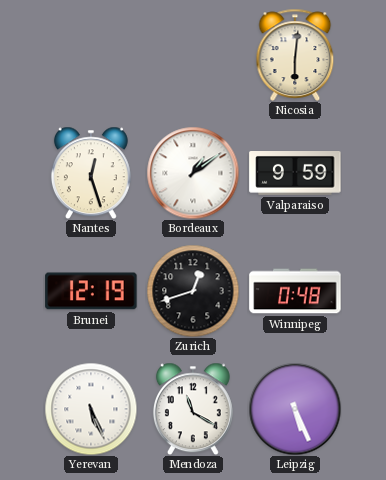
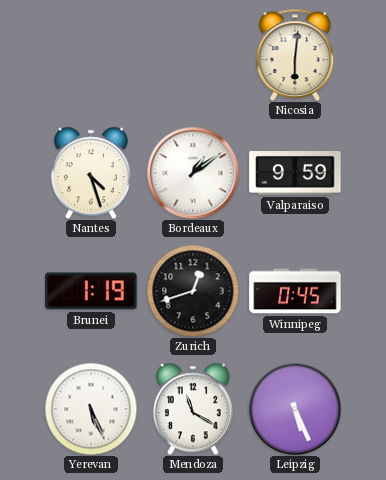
Nantes: 12:27 -> 4:27 (91, 173)
Brunei: 12:19 -> 1:19 (91, 291)
Winnipeg: 0:48 -> 0:45 (295, 291)
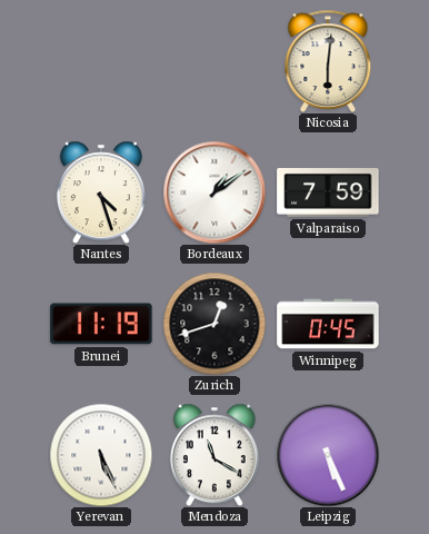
Valparaiso: 9:59 -> 7:59 (328, 194)
Brunei: 1:19 -> 11:19 (101, 324)
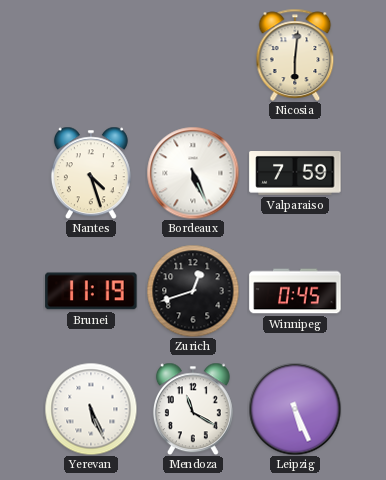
Bordeaux: 1:09 -> 5:26 (193, 173)
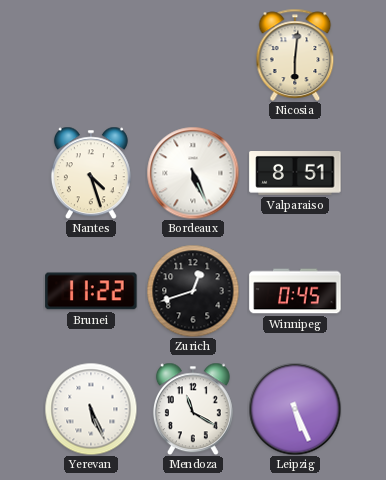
Valparaiso: 7:59 -> 8:51 (295, 174)
Brunei: 11:19 -> 11:22 (91, 291)
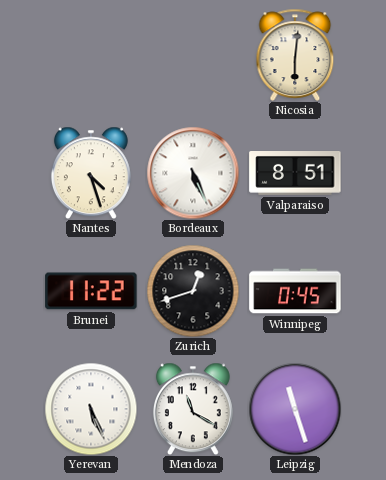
Leipzig: 5:26 -> 11:27 (295, 409)
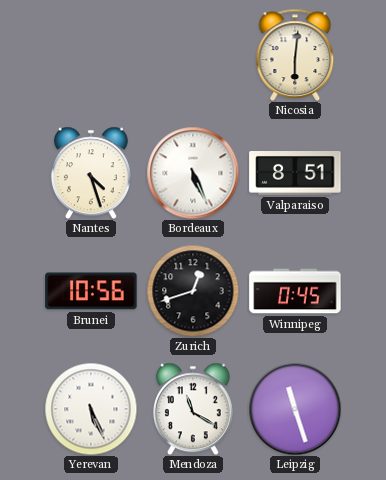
Brunei: 11:22 -> 10:56 (91, 291)
